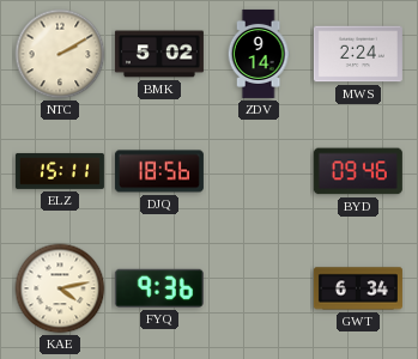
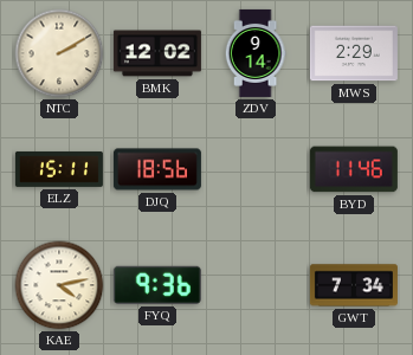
BMK: 5:02 -> 12:02 (157, 53)
MWS: 2:24 -> 2:29 (354, 53)
BYD: 09:46 -> 11:46 (354, 169)
GWT: 6:34 -> 7:34 (354, 285)
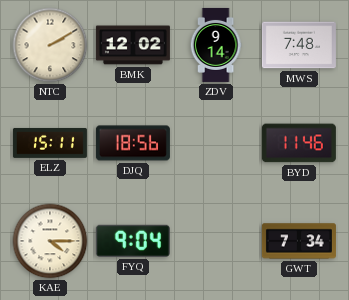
MWS: 2:29 -> 7:48 (299, 45)
KAE: 4:13 -> 4:15 (50, 241)
FYQ: 9:36 -> 9:04 (133, 241)
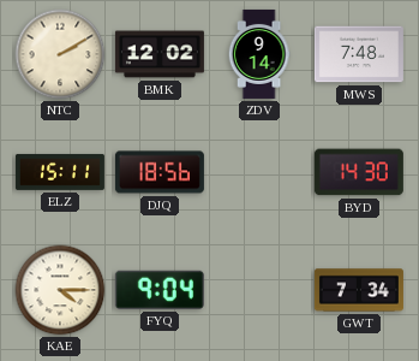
BYD: 11:46 -> 14:30 (359, 172)
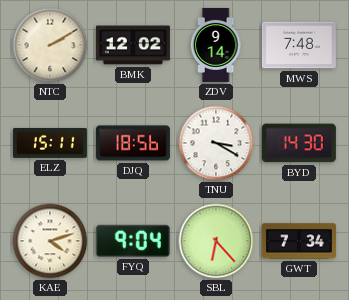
TNU: none -> 3:20 (216, 143)
KAE: 4:15 -> 4:12 (50, 241)
SBL: none -> 6:23 (216, 241)
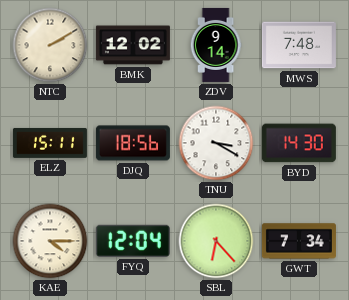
KAE: 4:12 -> 4:15 (50, 241)
FYQ: 9:04 -> 12:04 (133, 241)
